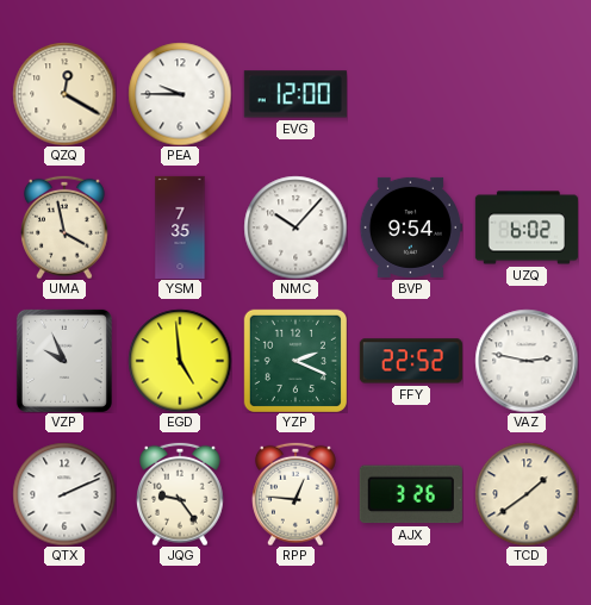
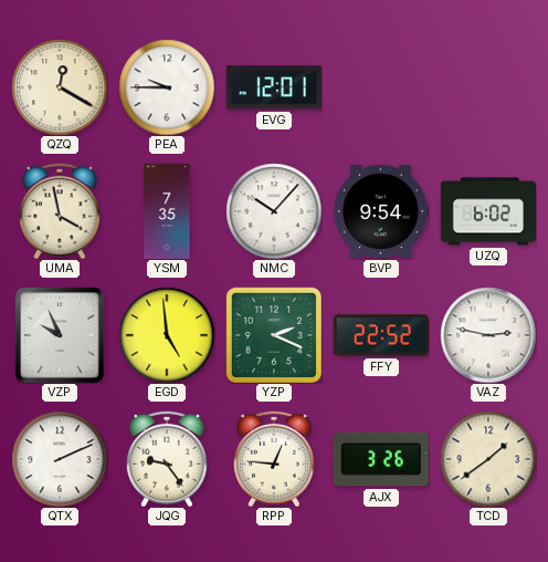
EVG: 12:00 -> 12:01 (274, 87)
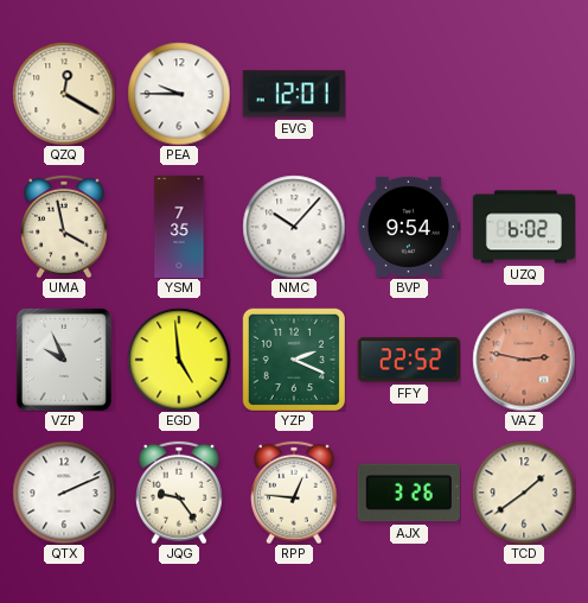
VAZ dial: white -> salmon (524, 360)
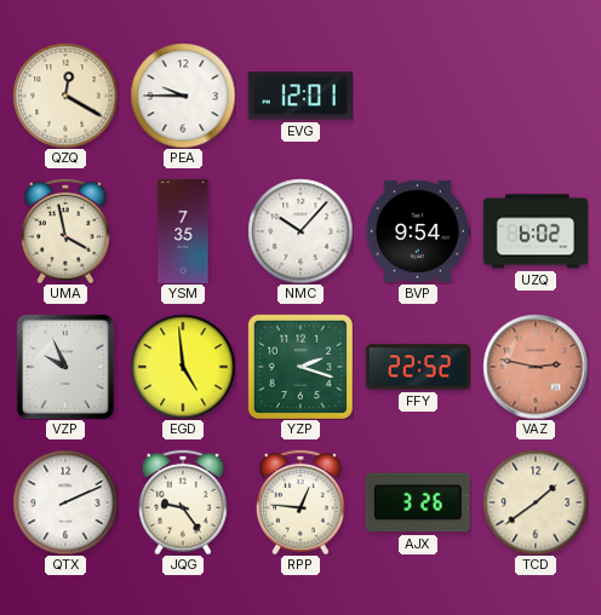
YZP: 2:19 -> 2:18 (300, 367)
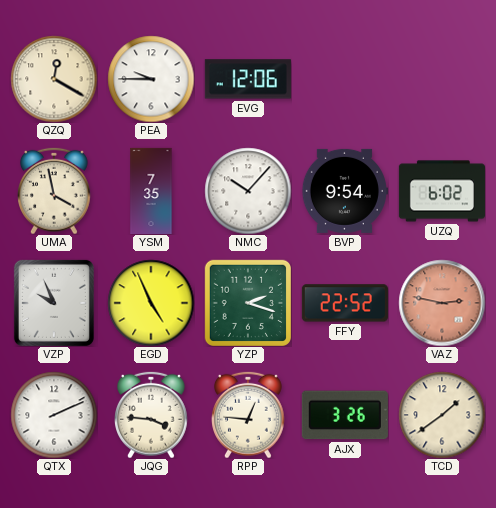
EVG: 12:01 -> 12:06 (248, 79)
EGD: 4:59 -> 4:56 (151, 303)
JQG: 9:24 -> 3:46 (152, 415)
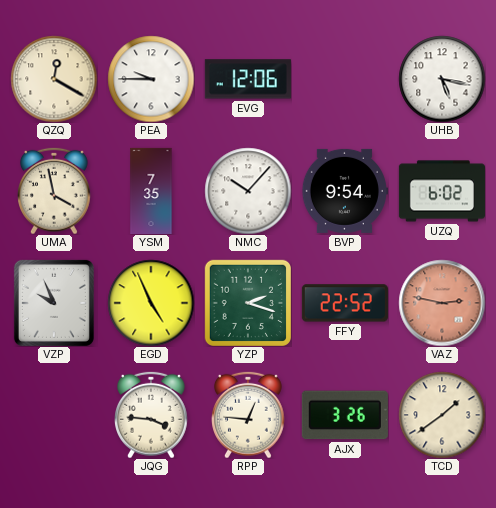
UHB: none -> 5:17 (442, 79)
QTX: 2:11 -> none (54, 415)
